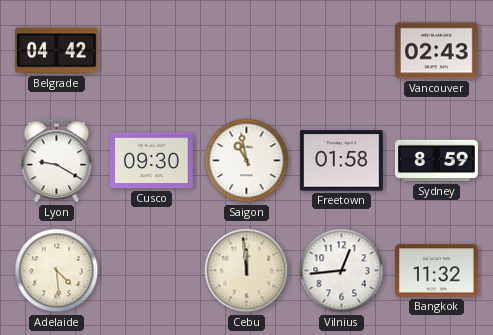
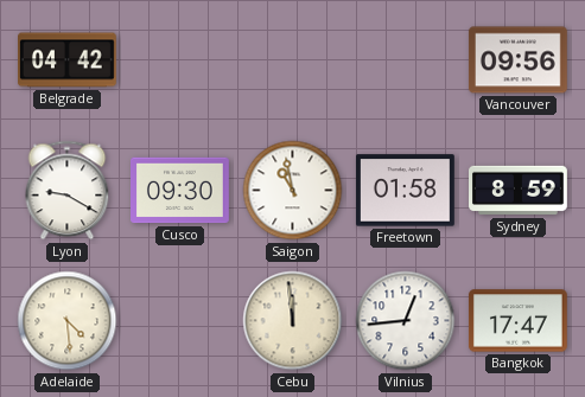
Vancouver: 02:43 -> 09:56 (517, 60)
Bangkok: 11:32 -> 17:47 (519, 321)
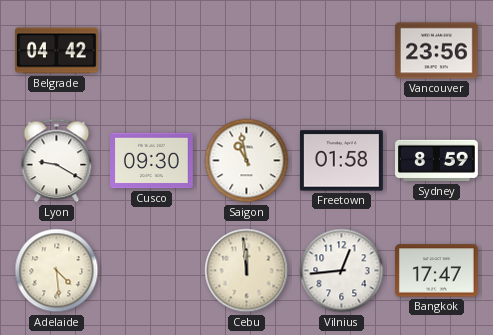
Vancouver: 09:56 -> 23:56 (436, 51)
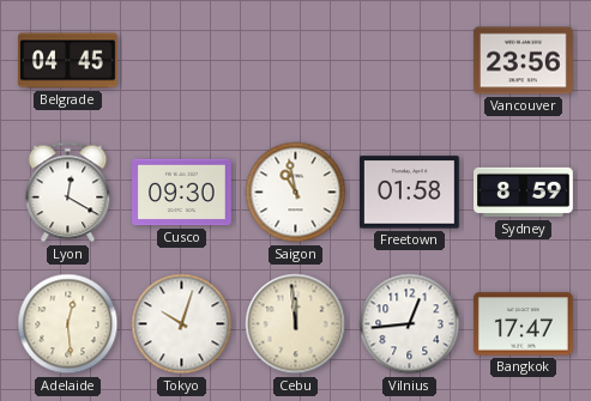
Belgrade: 04:42 -> 04:45 (68, 61)
Lyon: 9:20 -> 12:20 (68, 193)
Adelaide: 4:29 -> 12:29 (68, 324)
Tokyo: none -> 10:03 (182, 324)
